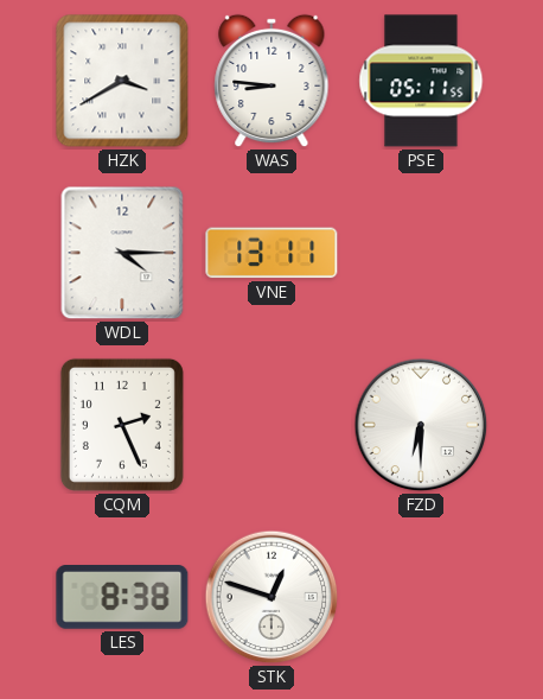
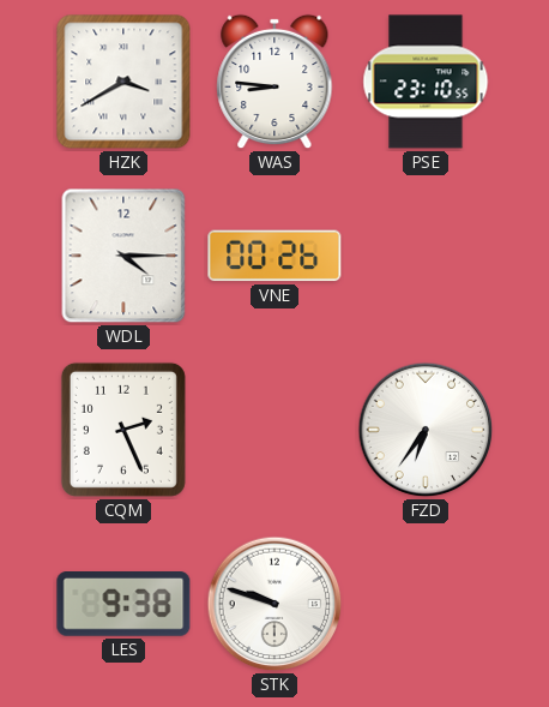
PSE: 05:11 -> 23:10 (426, 82)
VNE: 13:11 -> 00:26 (274, 256)
FZD: 6:30 -> 6:36 (426, 430)
LES: 8:38 -> 9:38 (123, 605)
STK: 12:48 -> 9:48 (274, 604)
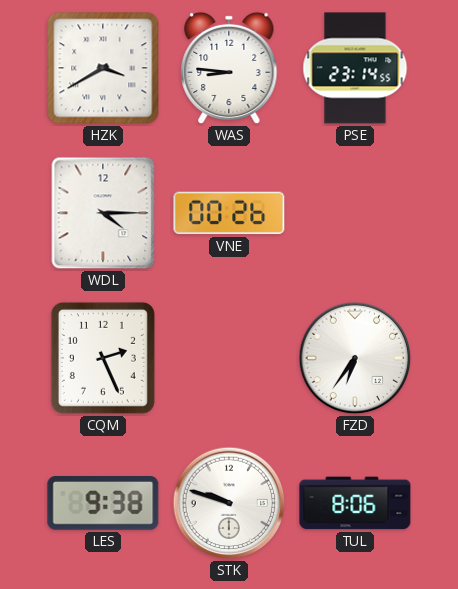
PSE: 23:10 -> 23:14 (355, 68)
TUL: none -> 8:06 (355, 503)
